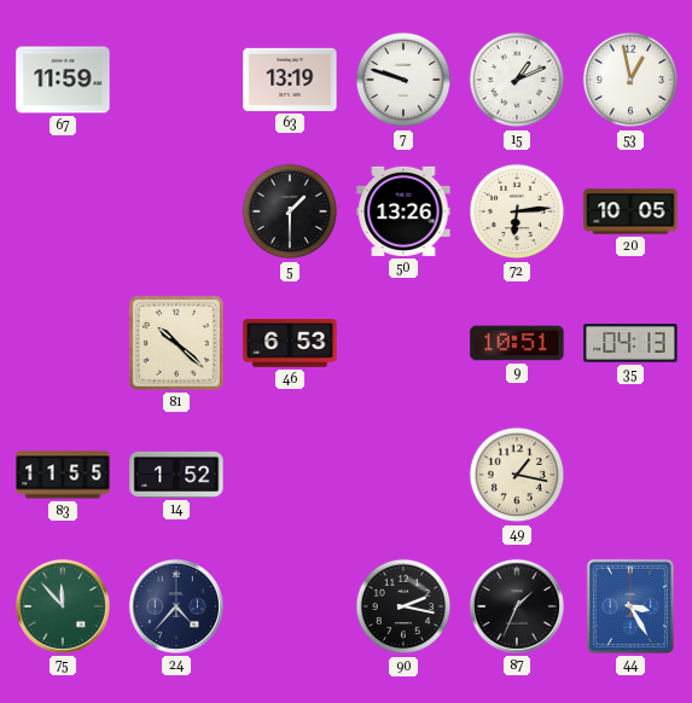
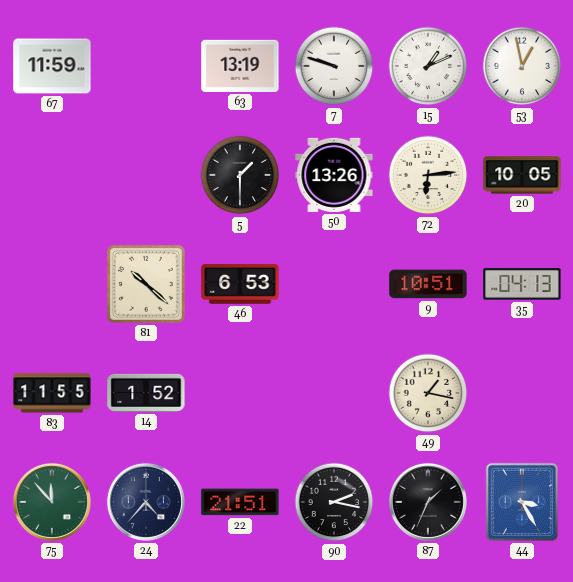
22: none -> 21:51 (240, 502)
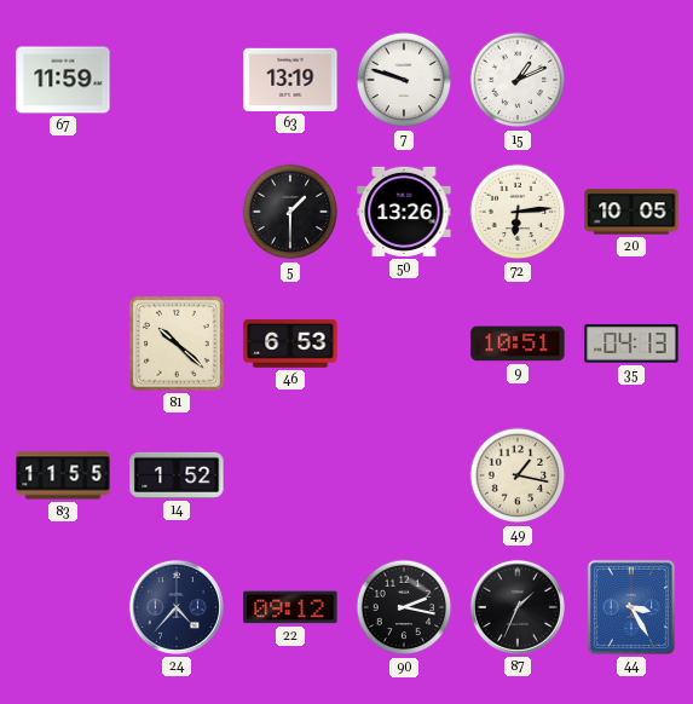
53: 12:58 -> none (522, 66)
75: 11:53 -> none (52, 502)
22: 21:51 -> 09:12 (290, 607)
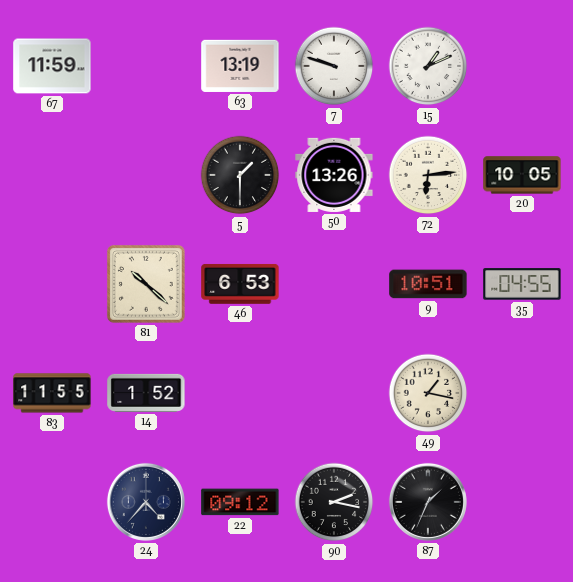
35: 04:13 -> 04:55 (522, 284)
44: 3:25 -> none (631, 607)
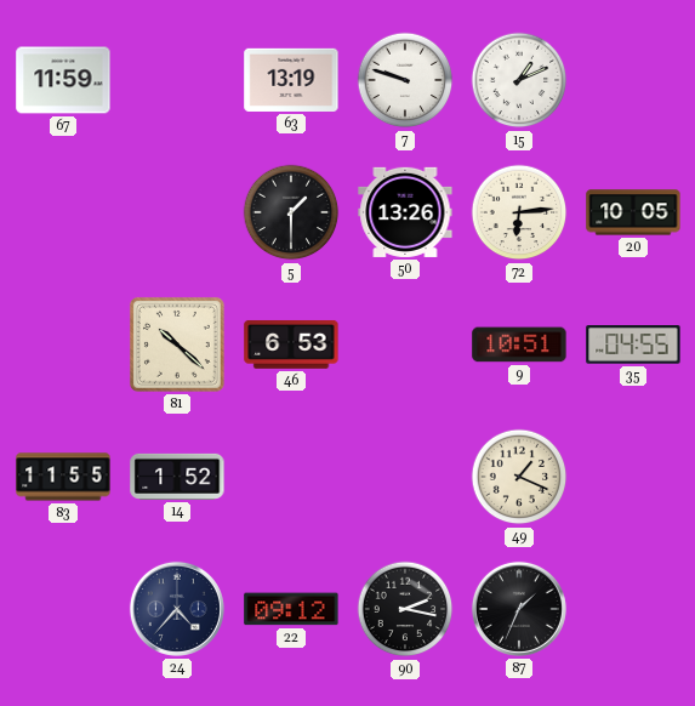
49: 1:17 -> 1:19 (519, 477)
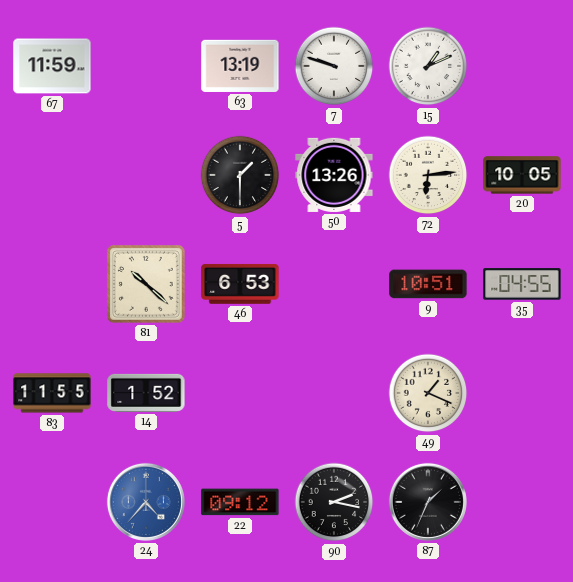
24 dial: navy -> blue (146, 502)
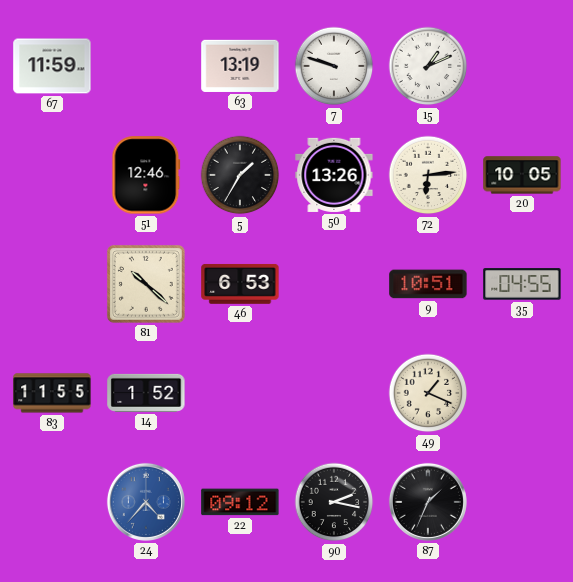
51: none -> 12:46 (146, 175)
5: 1:30 -> 1:35 (240, 175)
